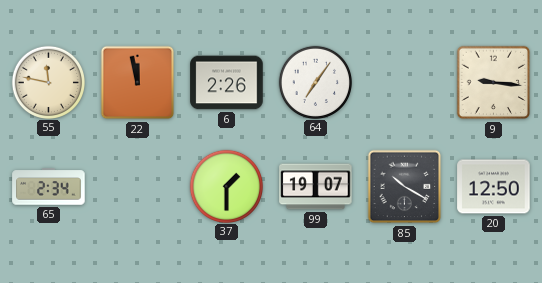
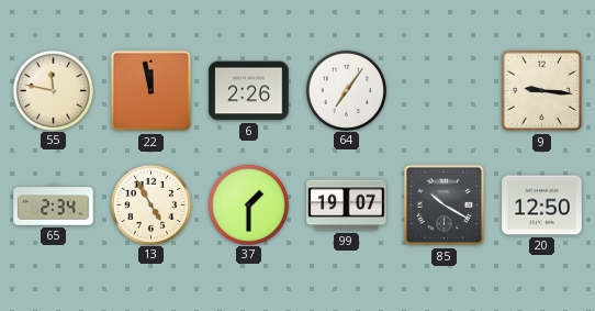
13: none -> 4:55 (150, 204)
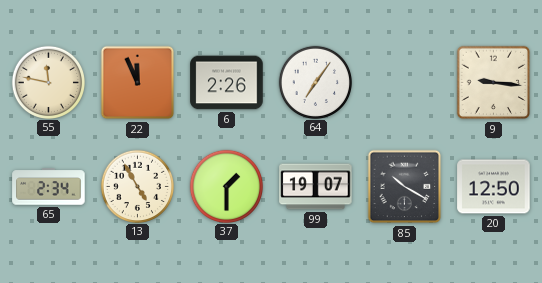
22: 11:58 -> 11:56 (138, 83)
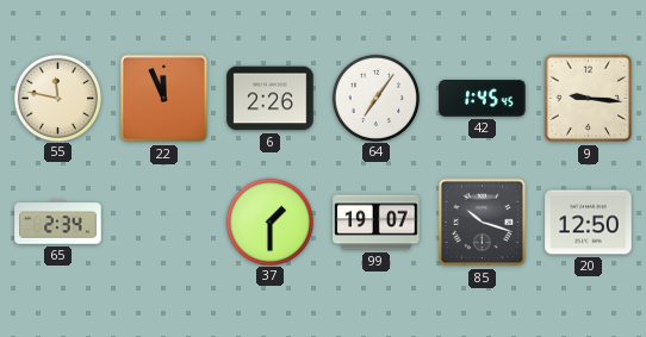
42: none -> 1:45 (483, 98)
13: 4:55 -> none (137, 186)
85: 10:20 -> 10:18 (483, 223)
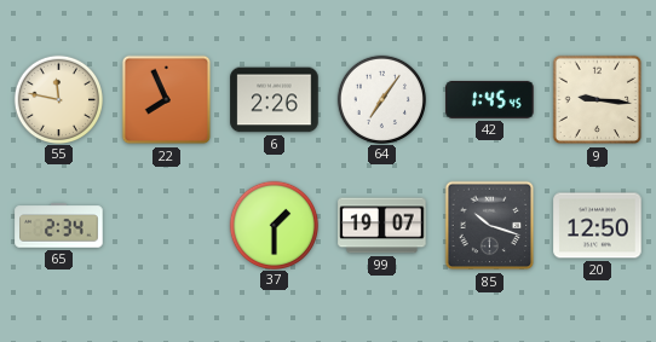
22: 11:56 -> 7:56 (167, 100)
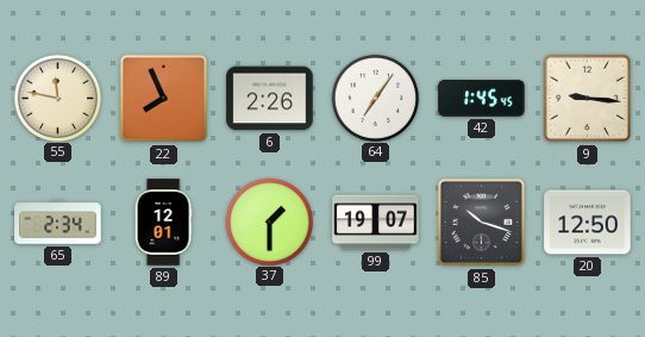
89: none -> 12:01 (163, 223)
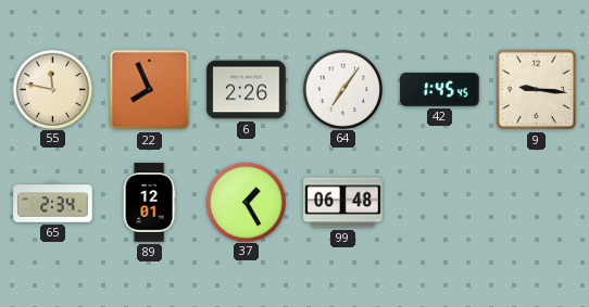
37: 1:30 -> 1:25 (246, 202)
99: 19:07 -> 06:48 (343, 203)
85: 10:18 -> none (482, 223)
20: 12:50 -> none (588, 223)
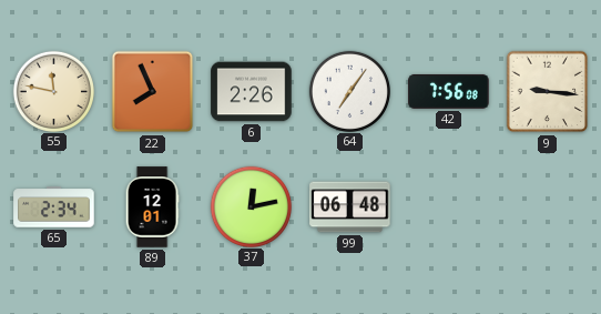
42: 1:45 -> 7:56 (449, 91)
37: 1:25 -> 12:13 (251, 206)
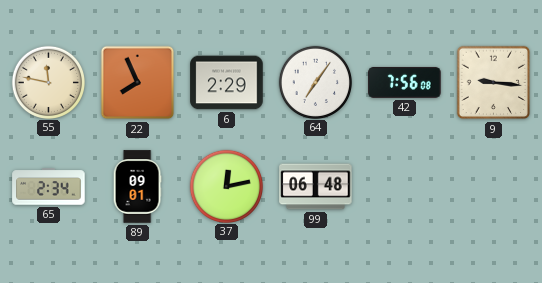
6: 2:26 -> 2:29 (227, 83)
89: 12:01 -> 09:01 (137, 187)
